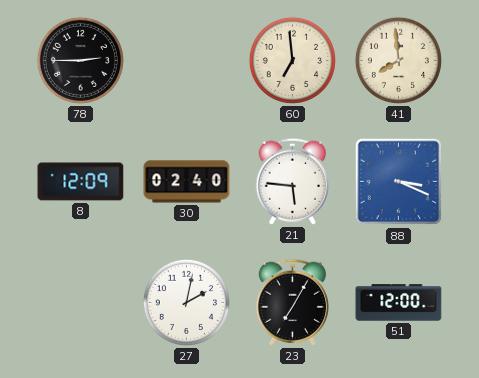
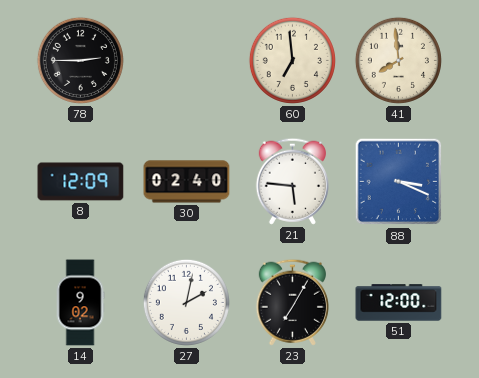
14: none -> 9:02 (80, 303)
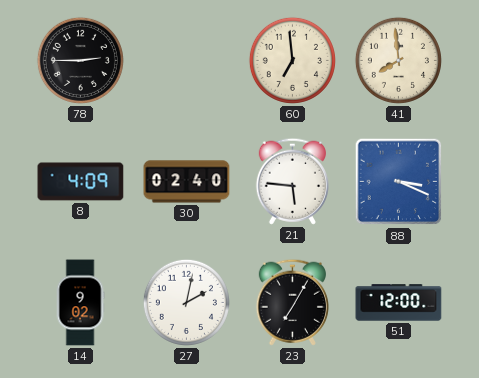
8: 12:09 -> 4:09 (81, 182)
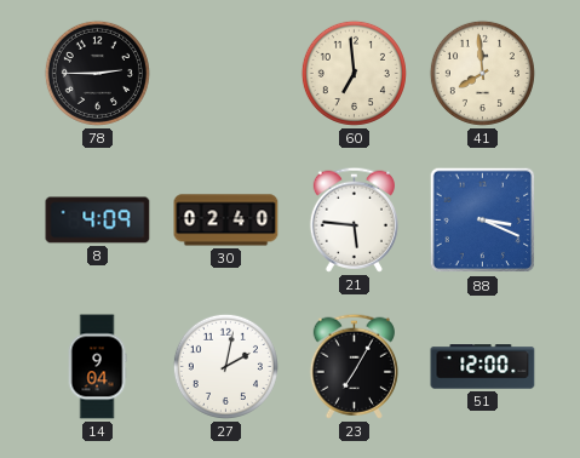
14: 9:02 -> 9:04 (97, 367)
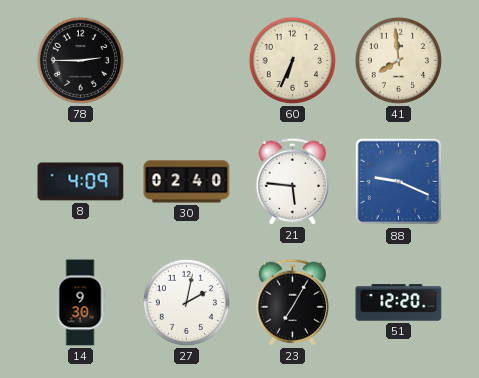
60: 6:59 -> 6:34 (292, 60)
88: 3:19 -> 9:19 (399, 182)
14: 9:04 -> 9:30 (80, 303)
51: 12:00 -> 12:20 (399, 303)
